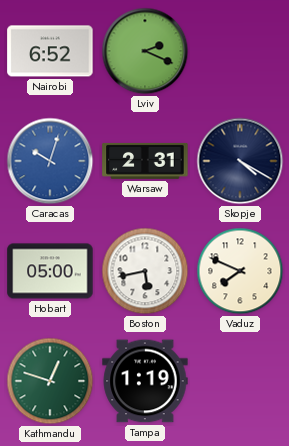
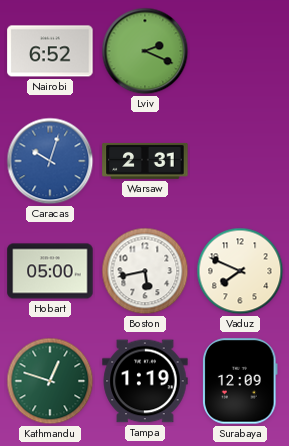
Skopje: 4:20 -> none (240, 161)
Surabaya: none -> 12:09 (241, 381)
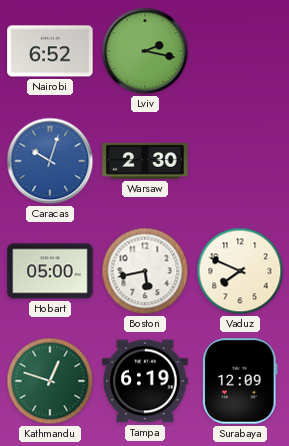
Lviv: 2:19 -> 2:17 (145, 51)
Warsaw: 2:31 -> 2:30 (145, 161)
Tampa: 1:19 -> 6:19 (145, 381)
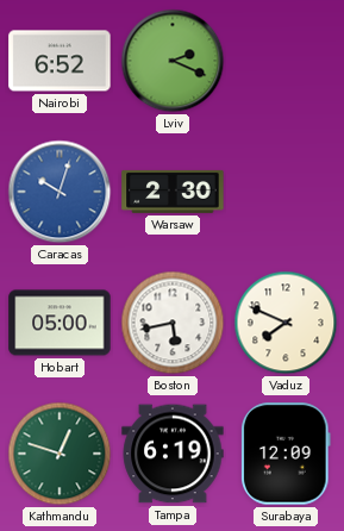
Lviv: 2:17 -> 2:19 (173, 61)
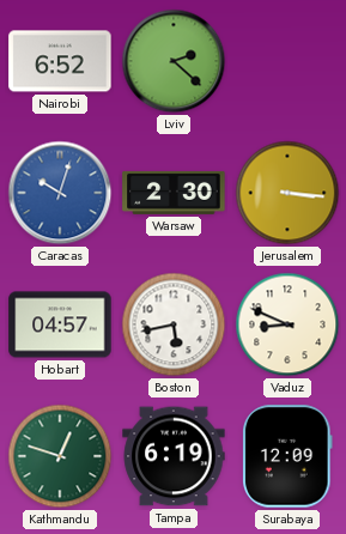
Lviv: 2:19 -> 2:22 (174, 61)
Jerusalem: none -> 3:16 (287, 193)
Hobart: 05:00 -> 04:57 (60, 324)
Vaduz: 7:49 -> 8:49 (287, 324)
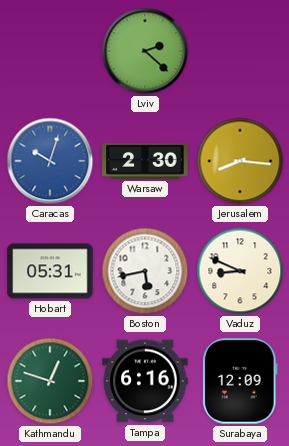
Nairobi: 6:52 -> none (60, 61)
Jerusalem: 3:16 -> 8:16 (240, 161)
Hobart: 04:57 -> 05:31 (50, 271)
Tampa: 6:19 -> 6:16 (145, 381)
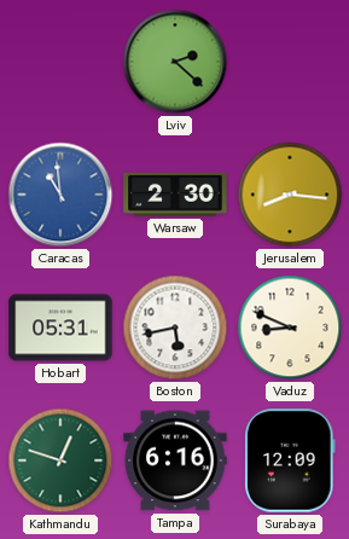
Caracas: 10:03 -> 10:59 (60, 195)
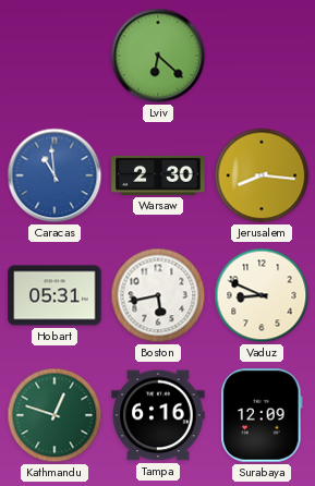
Lviv: 2:22 -> 6:22 (158, 56)
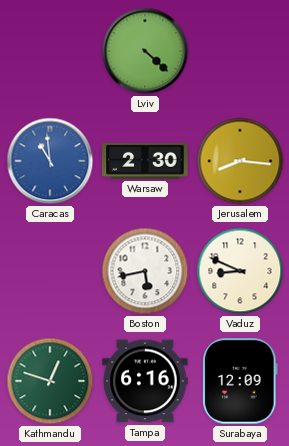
Lviv: 6:22 -> 4:22 (145, 51)
Hobart: 05:31 -> none (54, 295)
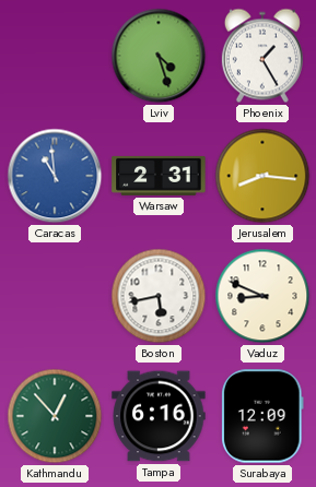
Lviv: 4:22 -> 4:27 (159, 56)
Phoenix: none -> 1:25 (262, 56)
Warsaw: 2:30 -> 2:31 (159, 176)
Kathmandu: 12:48 -> 12:53 (55, 416)
